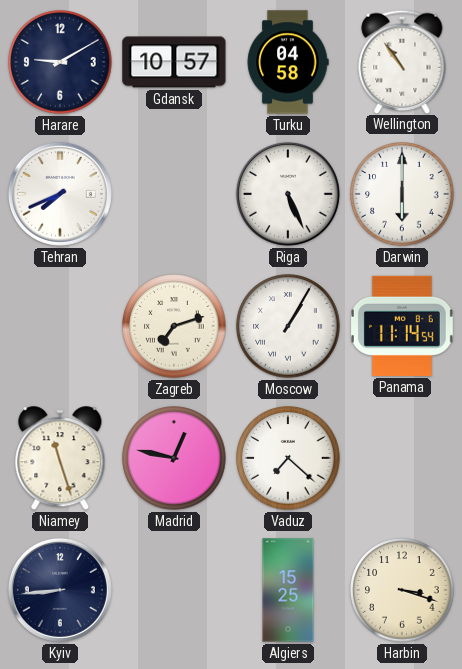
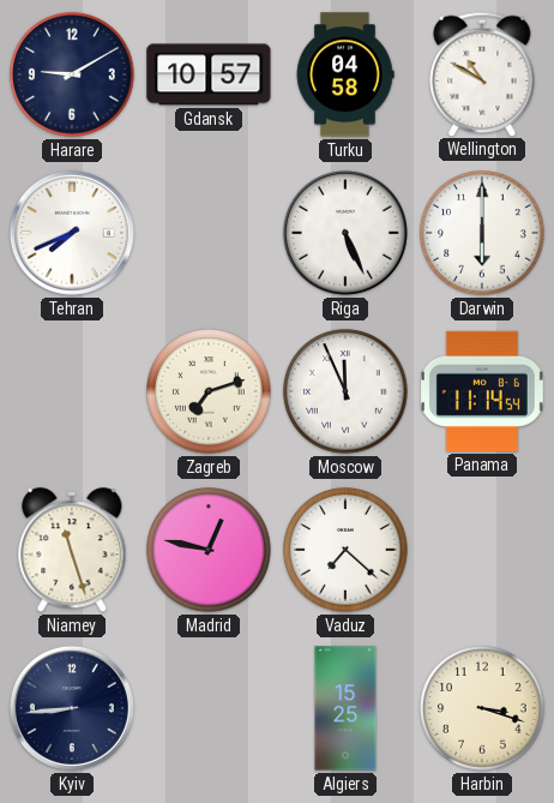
Wellington: 10:54 -> 10:50 (482, 73)
Moscow: 1:05 -> 11:56 (345, 391)
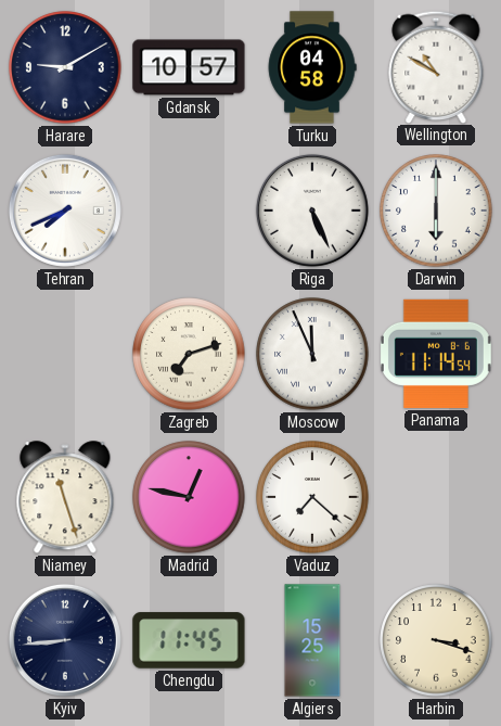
Chengdu: none -> 11:45 (189, 640)
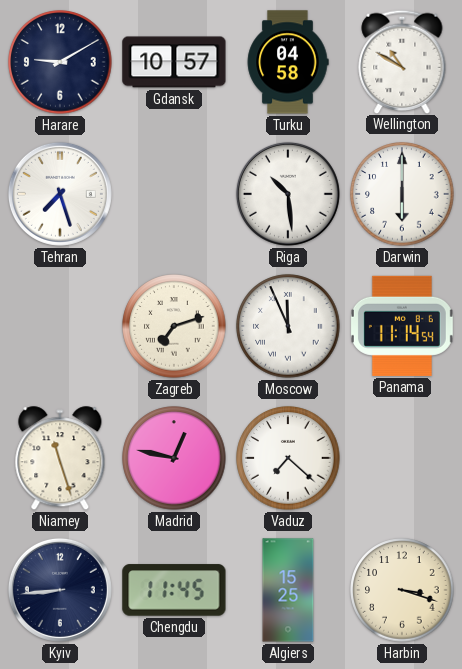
Tehran: 7:41 -> 7:27 (60, 194)
Riga: 5:26 -> 10:29 (288, 194)
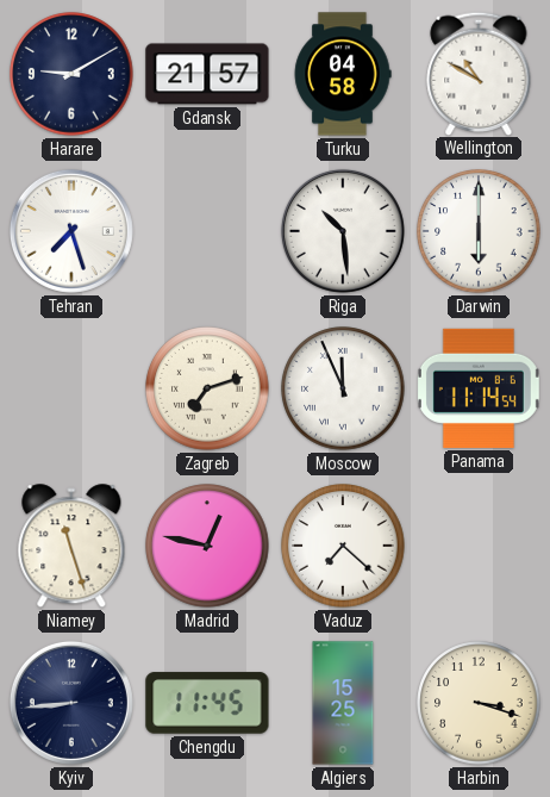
Gdansk: 10:57 -> 21:57 (207, 74)
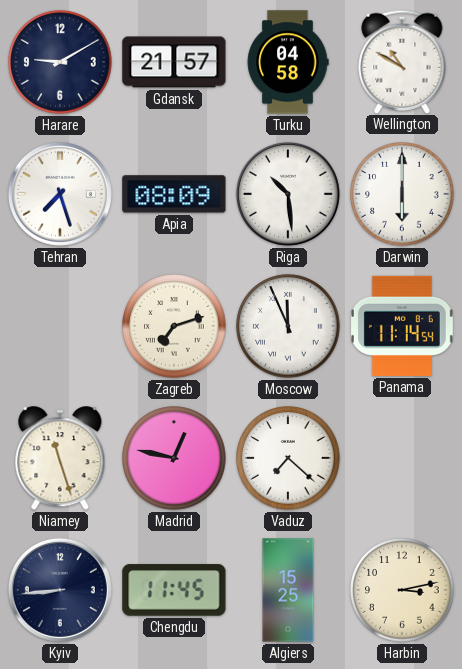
Apia: none -> 08:09 (174, 194)
Harbin: 3:18 -> 3:13 (402, 590)
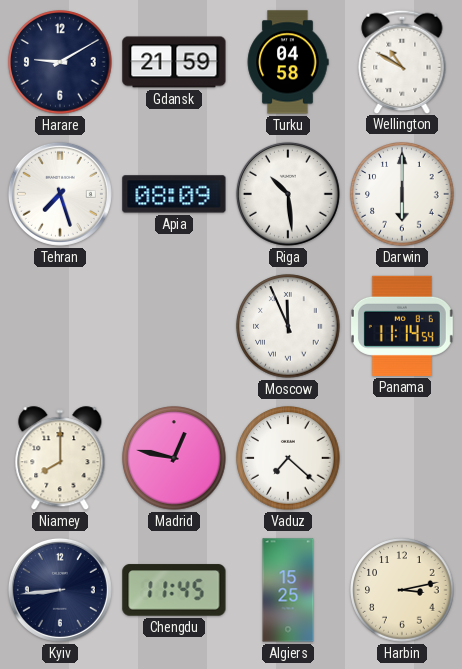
Gdansk: 21:57 -> 21:59 (174, 62)
Zagreb: 7:12 -> none (174, 326)
Niamey: 11:27 -> 8:00 (60, 459)
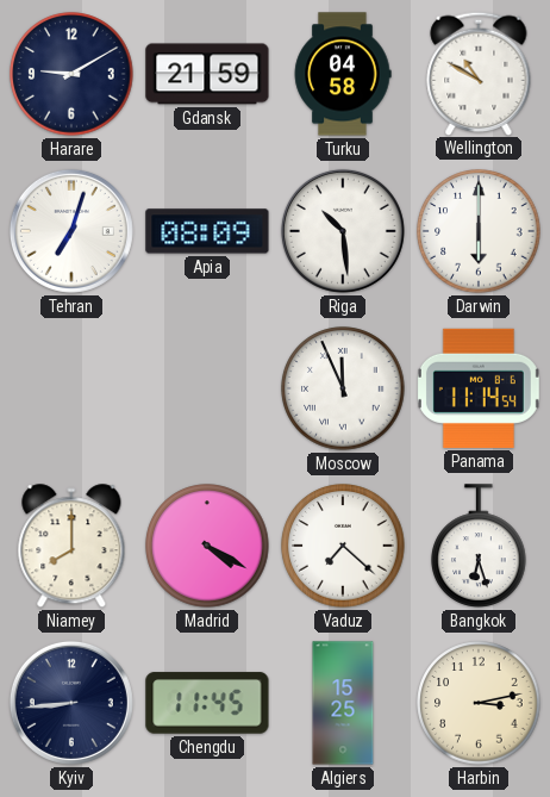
Tehran: 7:27 -> 7:03 (71, 231)
Madrid: 12:47 -> 4:20 (207, 546)
Bangkok: none -> 6:27 (479, 546)
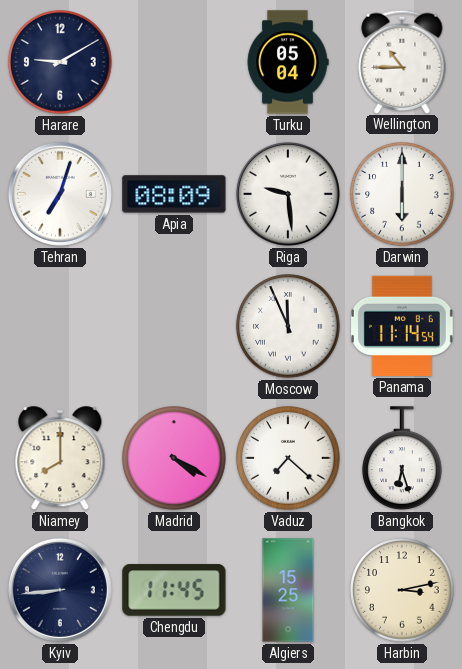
Gdansk: 21:59 -> none (207, 74)
Turku: 04:58 -> 05:04 (288, 62)
Wellington: 10:50 -> 10:45 (402, 61)
Riga: 10:29 -> 9:29 (288, 194)
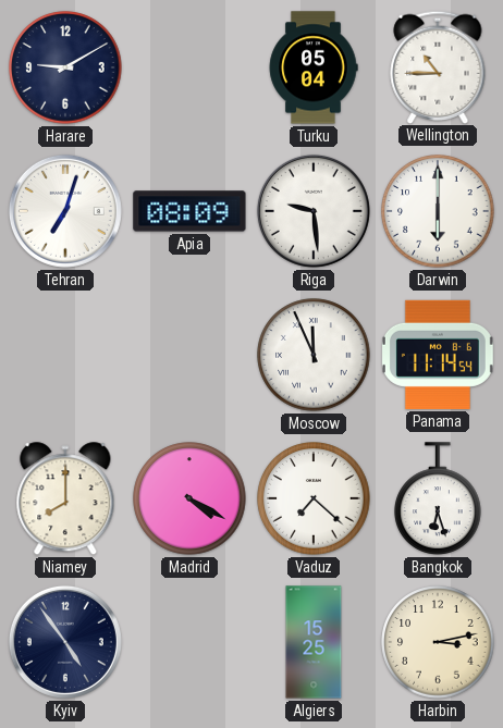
Kyiv: 8:44 -> 4:54 (65, 642)
Chengdu: 11:45 -> none (174, 590)
